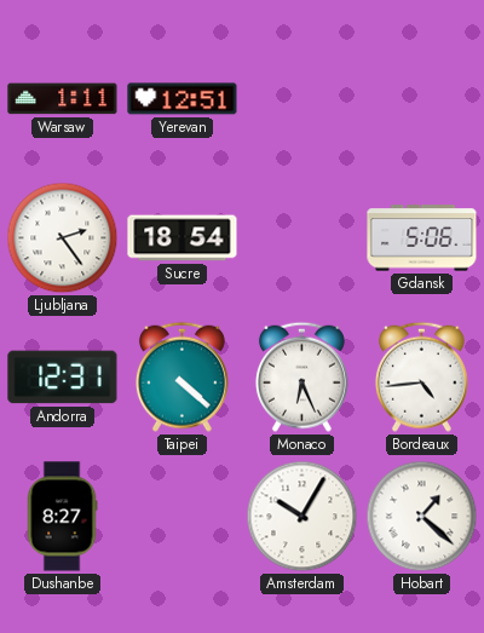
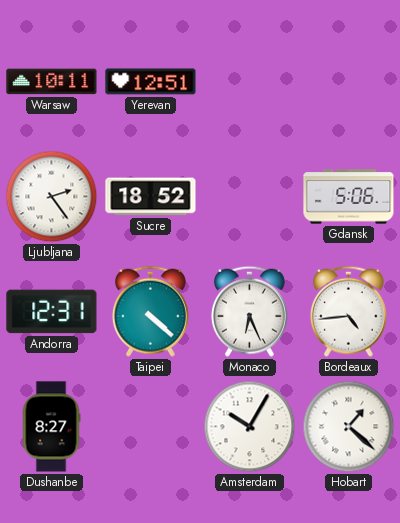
Warsaw: 1:11 -> 10:11 (52, 82)
Sucre: 18:54 -> 18:52 (151, 197)
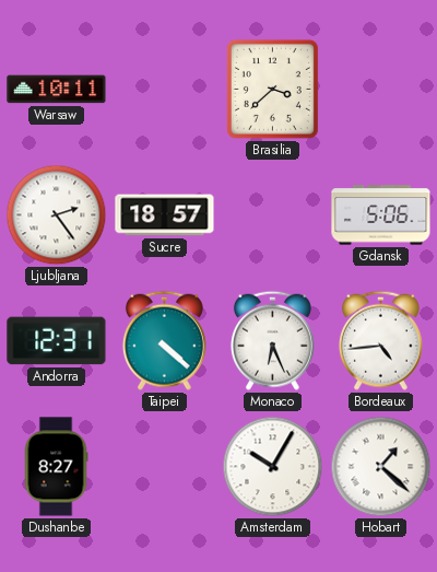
Yerevan: 12:51 -> none (151, 82)
Brasilia: none -> 3:38 (272, 89)
Sucre: 18:52 -> 18:57 (165, 215)
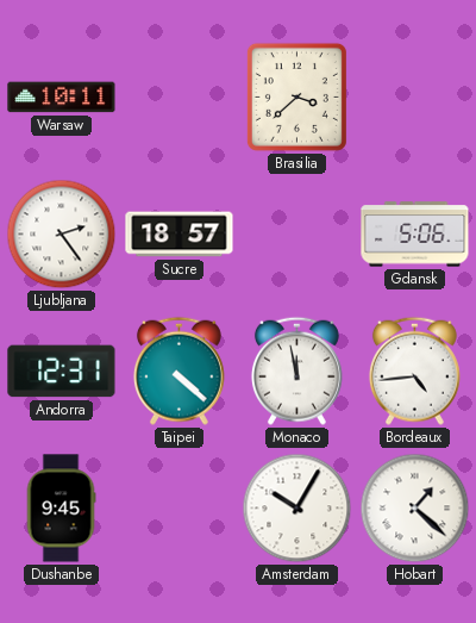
Monaco: 6:26 -> 11:58 (296, 370)
Dushanbe: 8:27 -> 9:45 (61, 509)
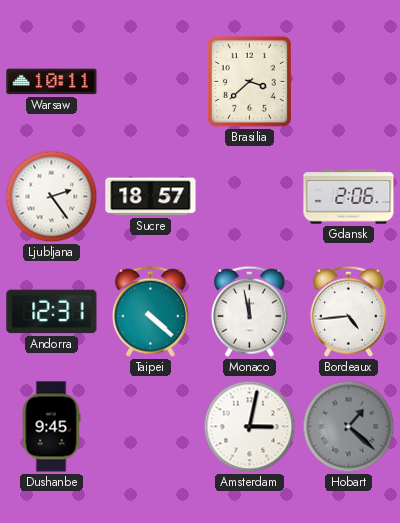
Gdansk: 5:06 -> 2:06 (349, 197)
Amsterdam: 10:05 -> 3:02 (250, 427)
Hobart dial: white -> grey (349, 427)
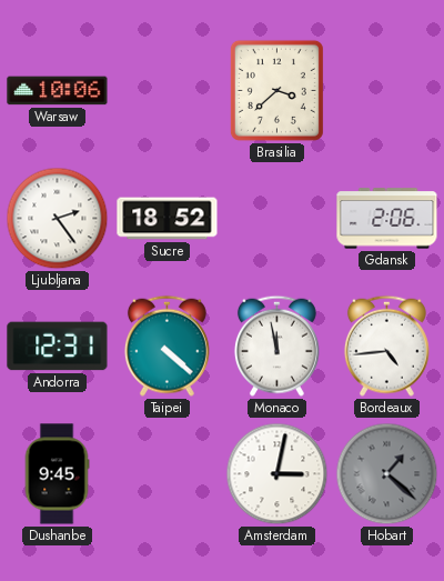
Warsaw: 10:11 -> 10:06 (58, 91)
Sucre: 18:57 -> 18:52 (168, 219)
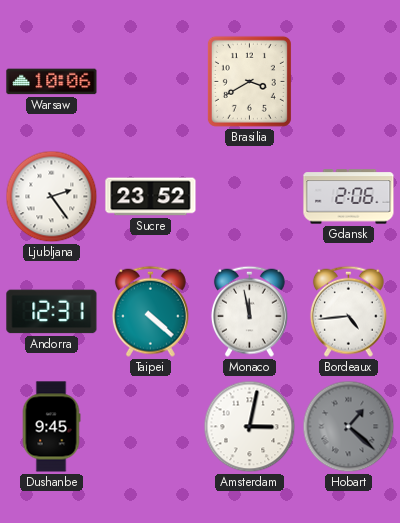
Brasilia: 3:38 -> 3:40 (249, 81)
Sucre: 18:52 -> 23:52 (151, 197)
